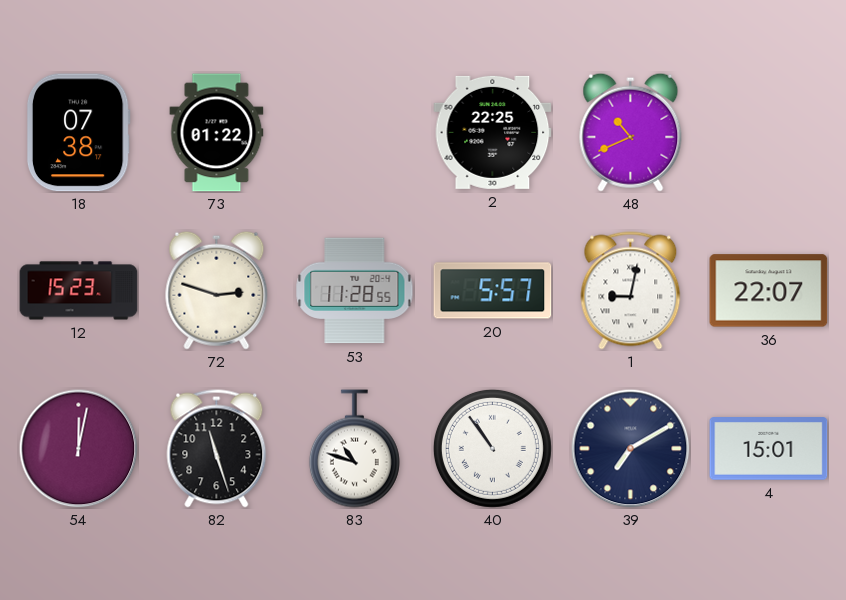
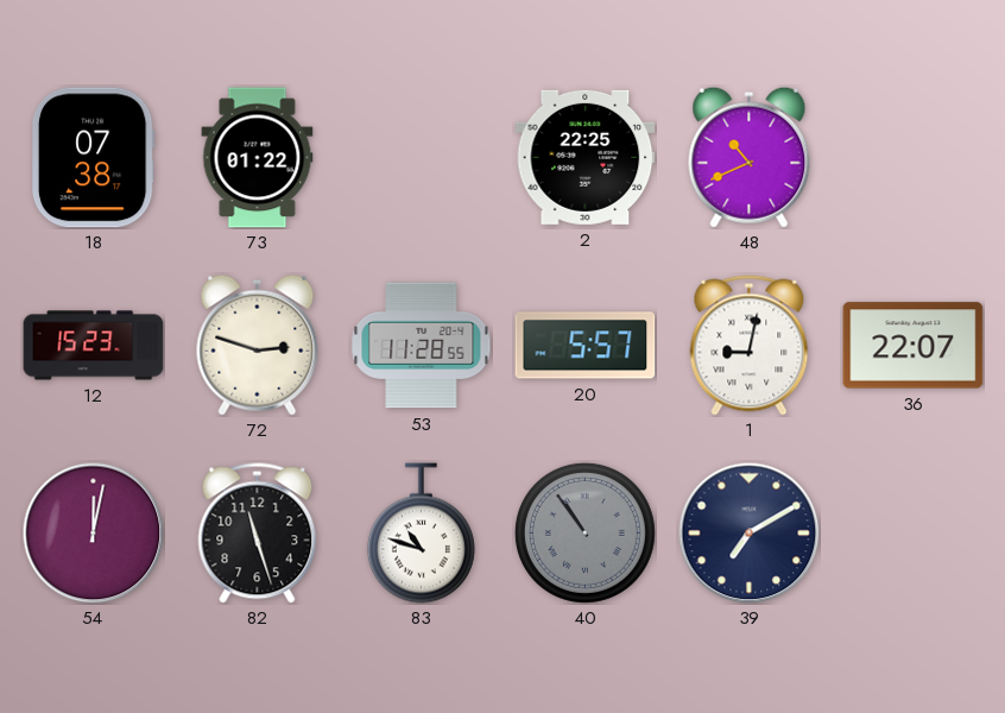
40 dial: white -> grey (584, 532)
4: 15:01 -> none (769, 449)
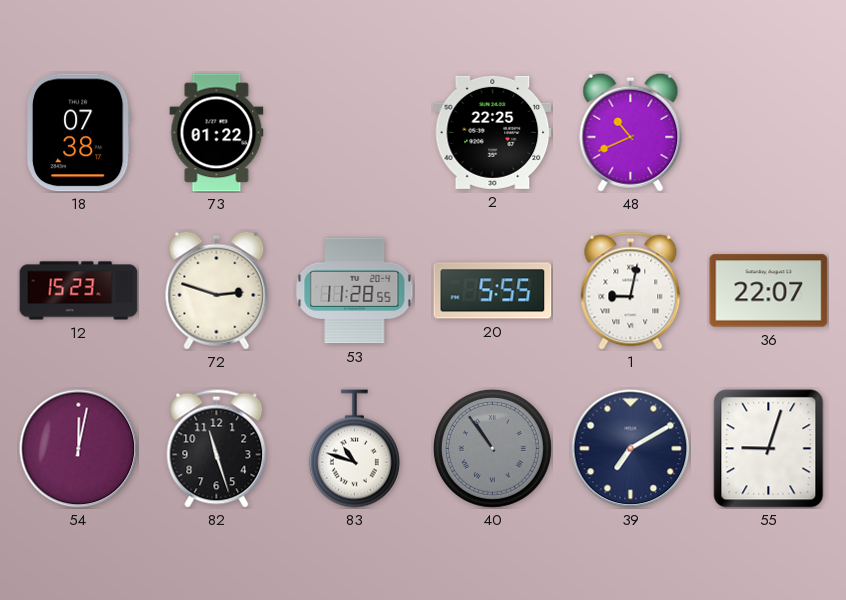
20: 5:57 -> 5:55 (493, 291)
55: none -> 9:03 (769, 449)
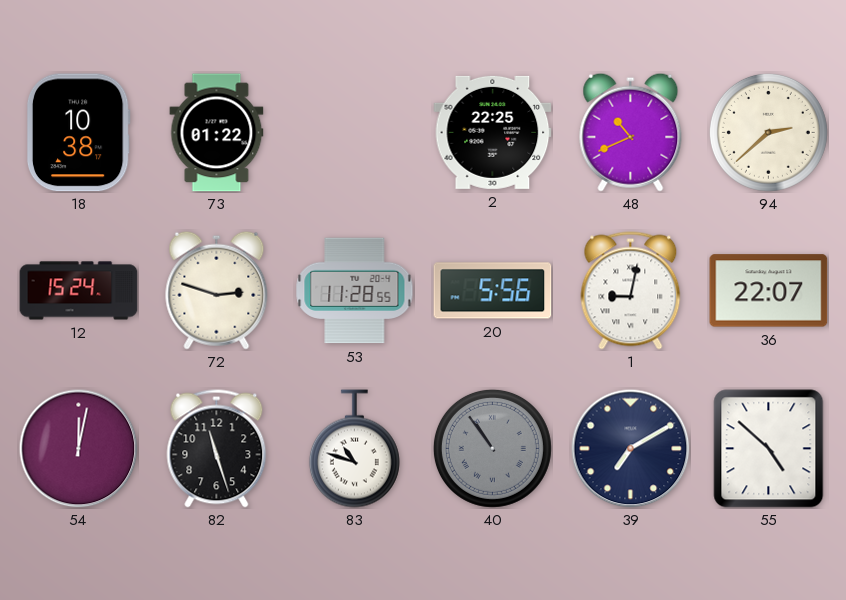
18: 07:38 -> 10:38 (78, 133)
94: none -> 2:38 (768, 132)
12: 15:23 -> 15:24 (79, 291)
20: 5:55 -> 5:56 (493, 291)
55: 9:03 -> 4:52 (769, 449)
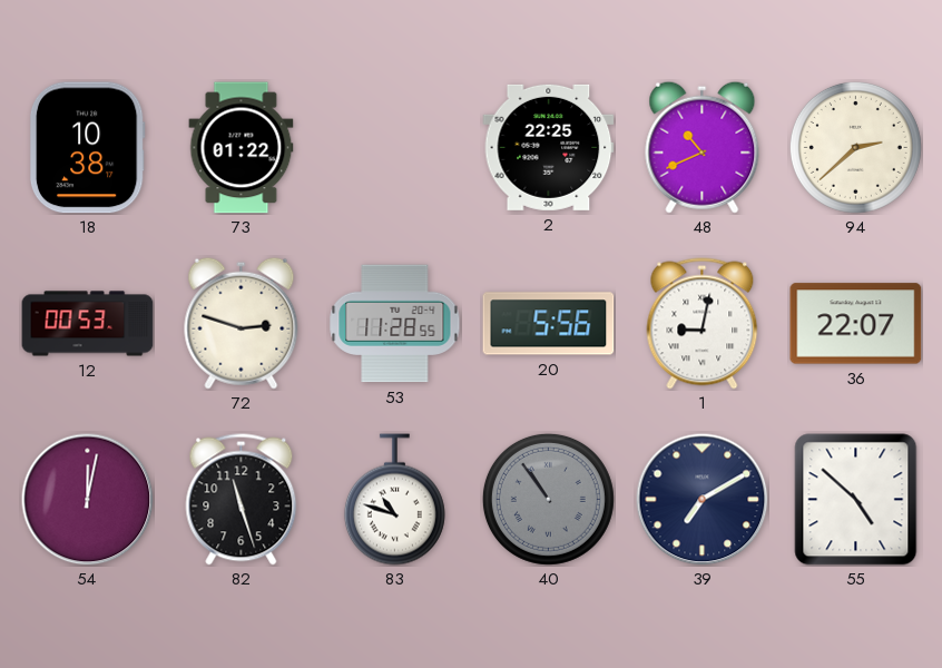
12: 15:24 -> 00:53 (88, 324)
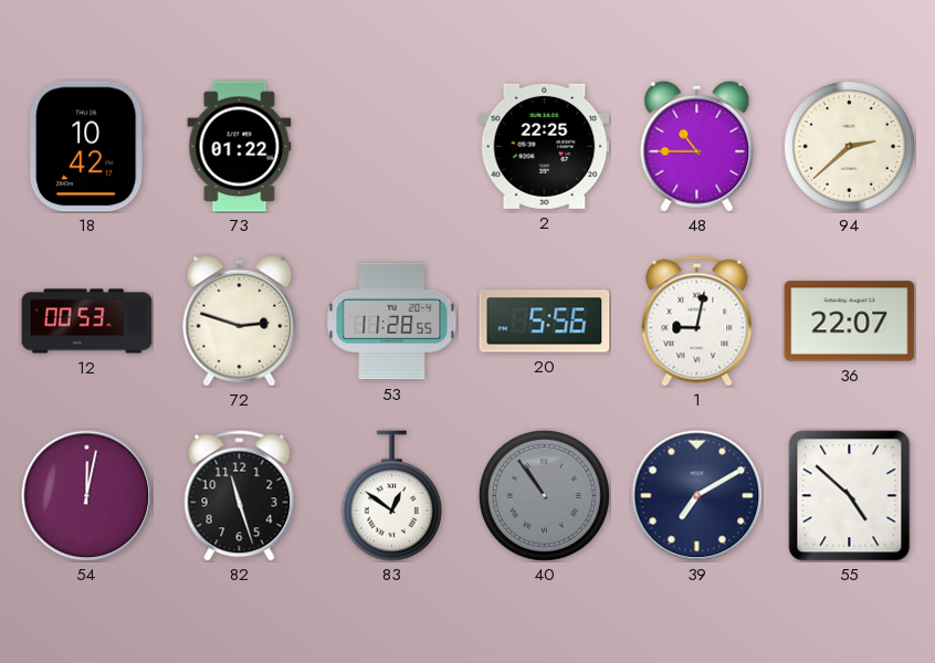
18: 10:38 -> 10:42 (86, 147)
48: 10:41 -> 10:45 (697, 146)
83: 10:48 -> 12:51 (391, 496)
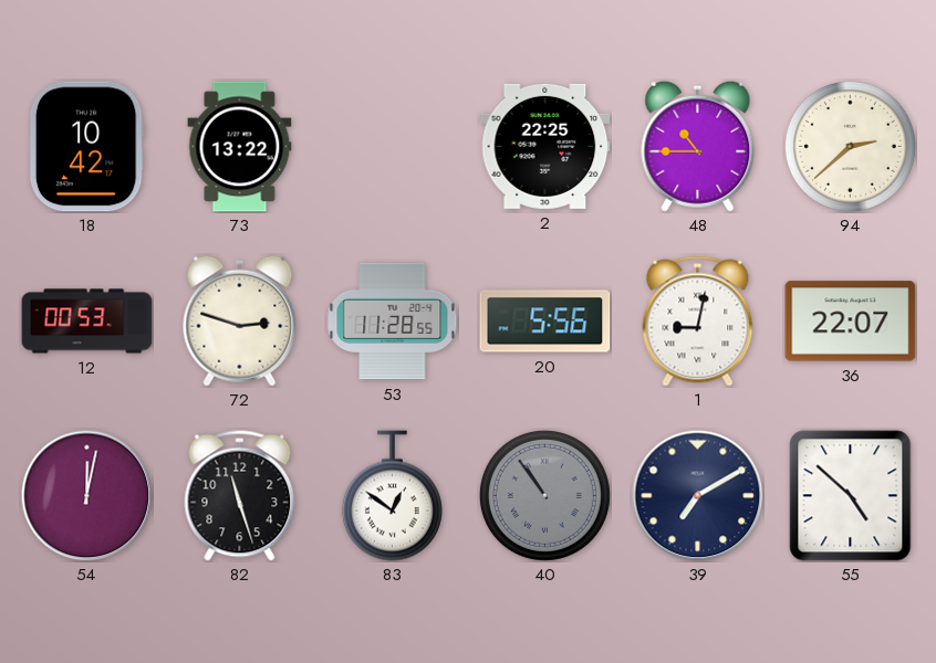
73: 01:22 -> 13:22 (240, 147)
